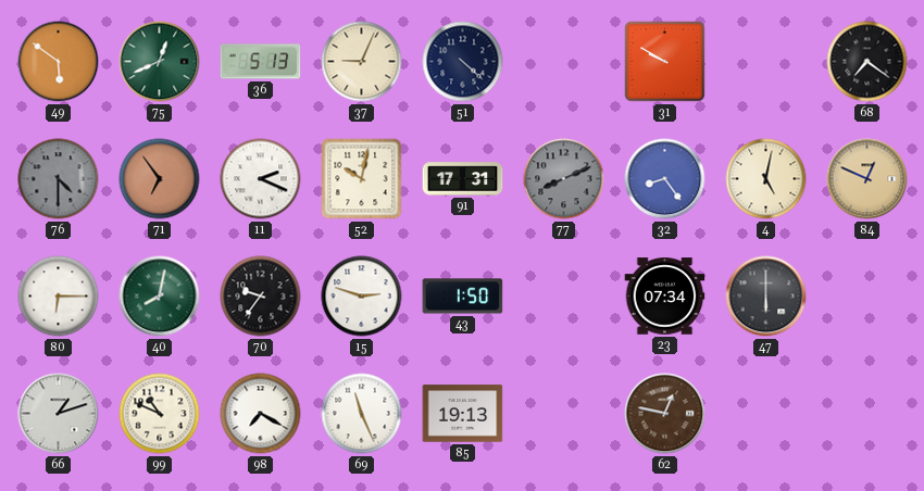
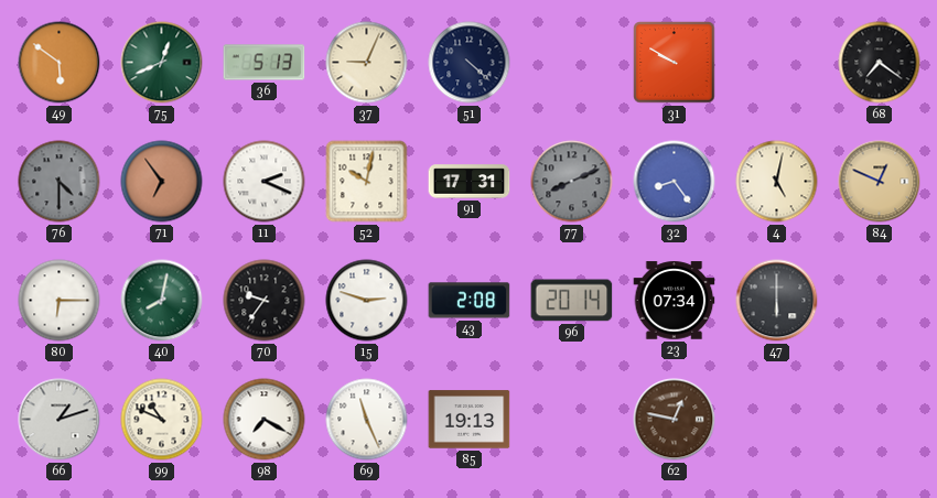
43: 1:50 -> 2:08 (470, 301)
96: none -> 20:14 (572, 301)
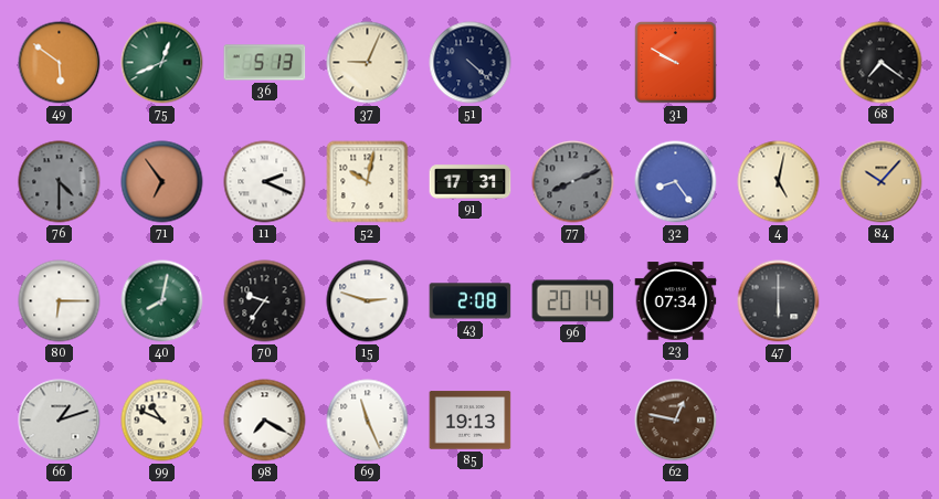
84: 12:49 -> 10:07 (882, 182)
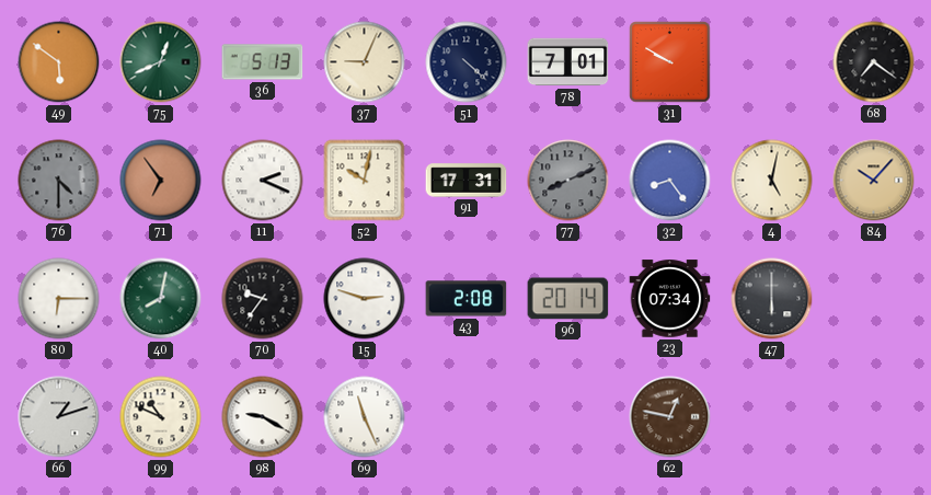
78: none -> 7:01 (568, 62)
98: 7:20 -> 9:20 (263, 417)
85: 19:13 -> none (471, 421)
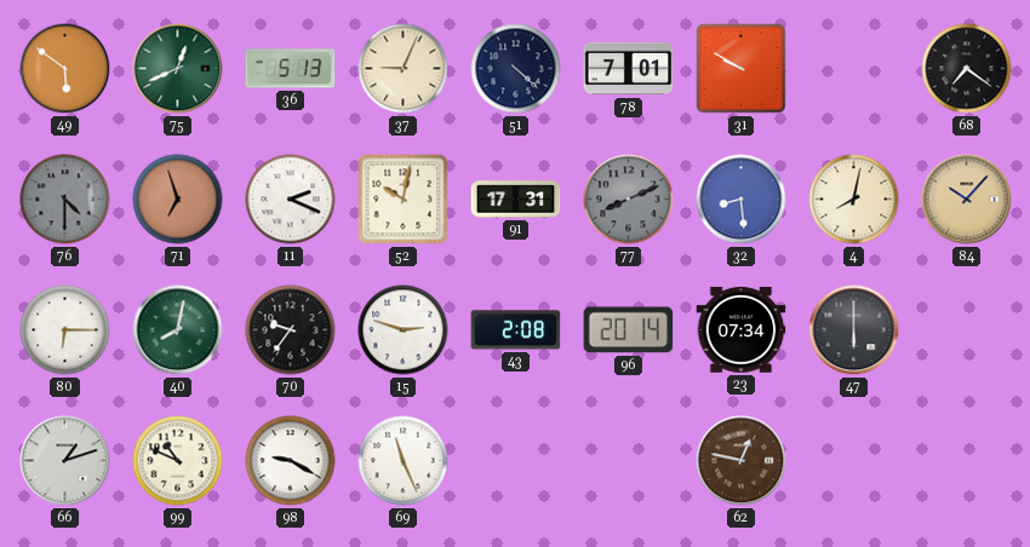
71: 6:54 -> 6:57 (178, 200)
32: 8:24 -> 8:29 (742, 200)
4: 5:02 -> 8:02 (854, 200)
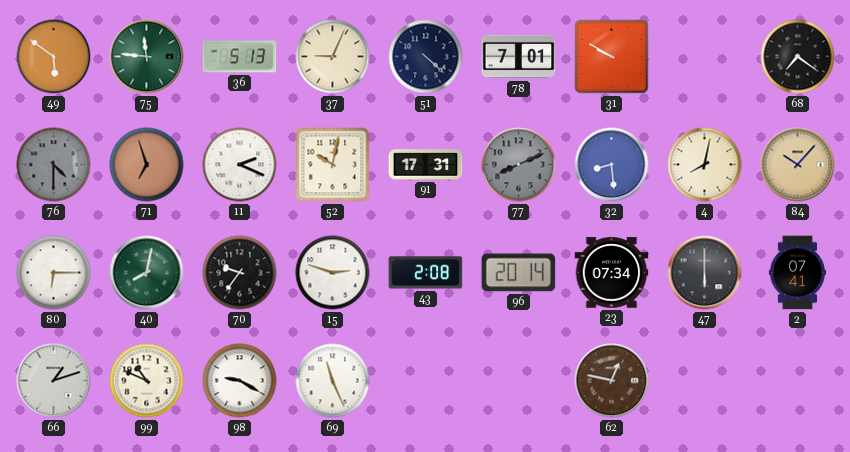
75: 12:41 -> 11:46 (147, 57)
2: none -> 07:41 (797, 273)
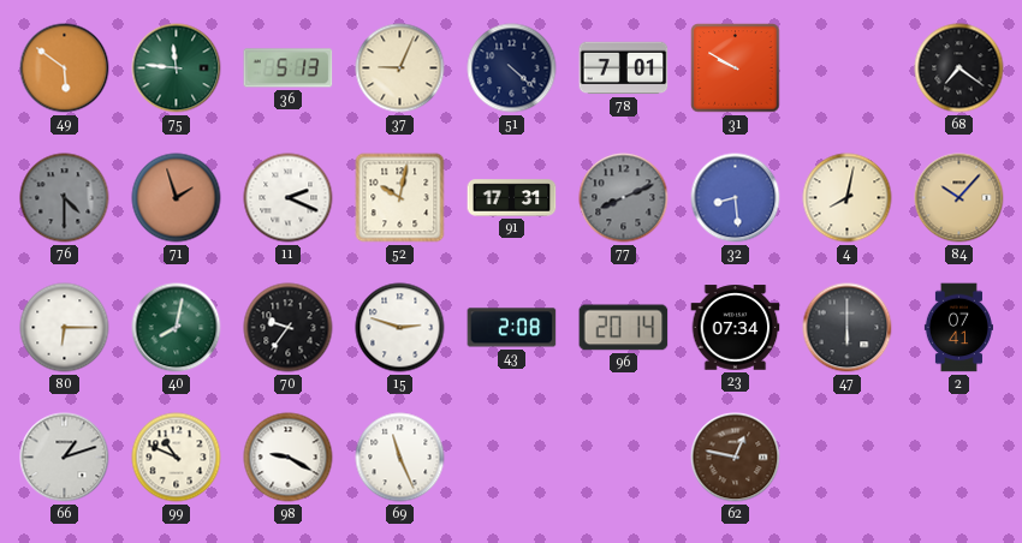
71: 6:57 -> 1:57 (177, 198)
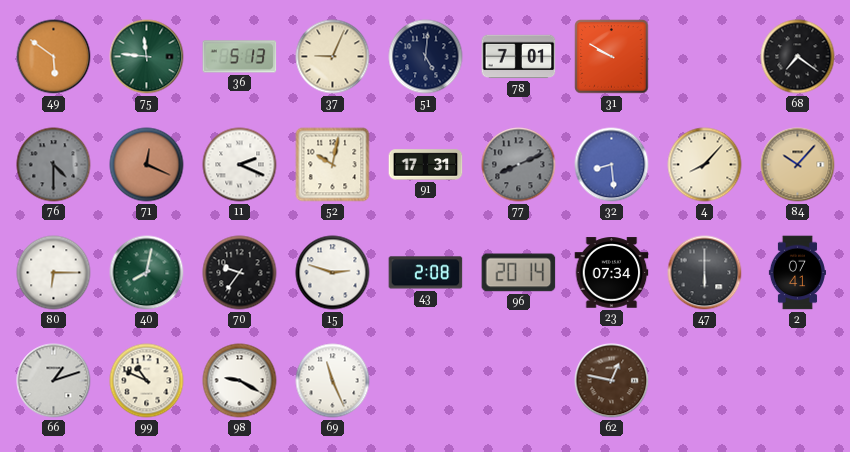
51: 4:22 -> 5:01 (426, 57)
71: 1:57 -> 12:19 (147, 165)
4: 8:02 -> 8:07 (705, 165)
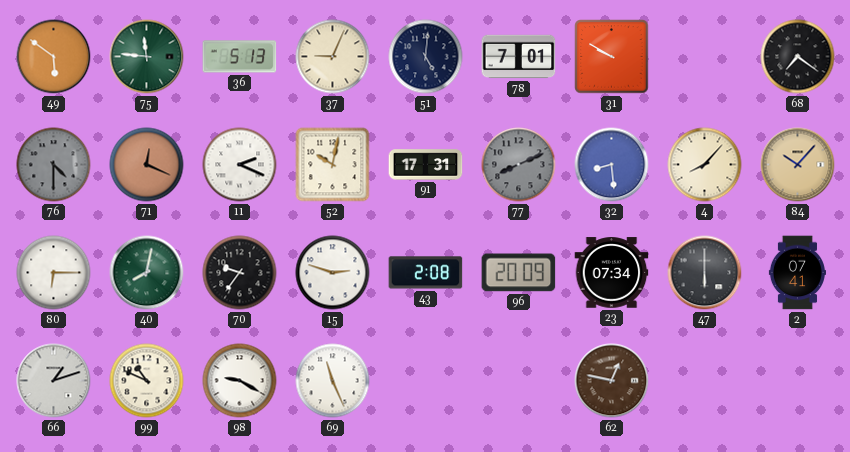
96: 20:14 -> 20:09 (519, 273)
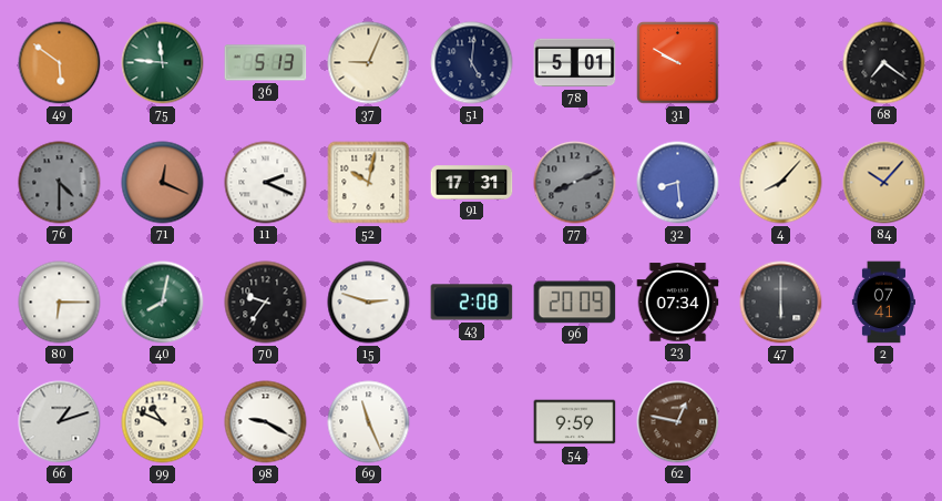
78: 7:01 -> 5:01 (575, 63)
54: none -> 9:59 (575, 422)
